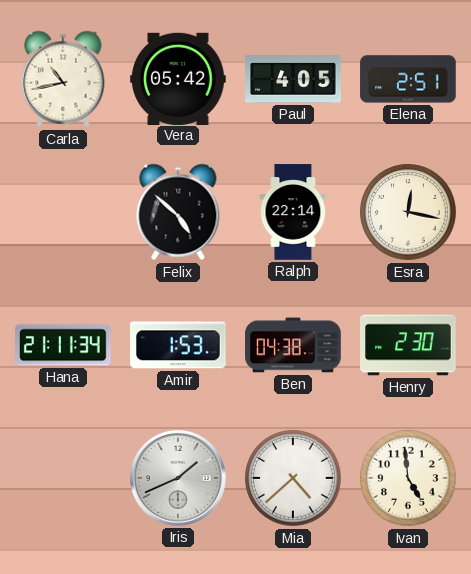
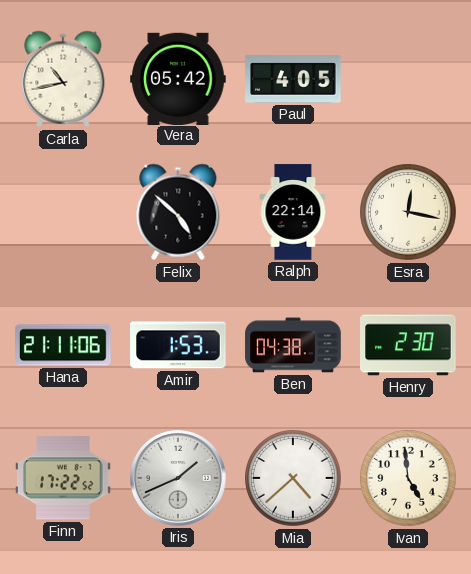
Elena: 2:51 -> none (408, 79)
Hana: 21:11:34 -> 21:11:06 (63, 345)
Finn: none -> 17:22 (63, 478)
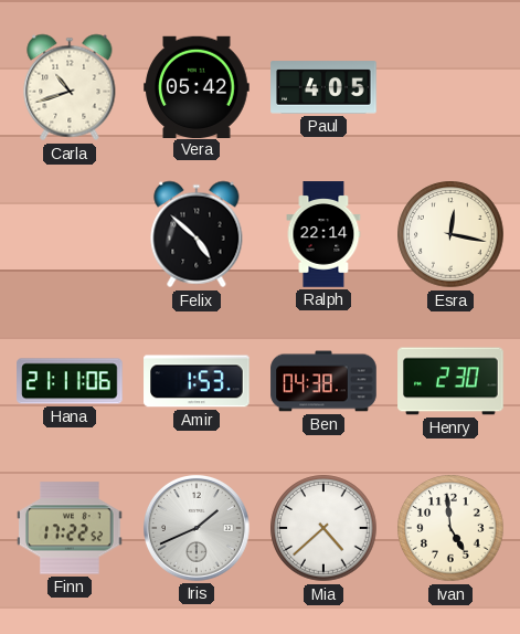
Carla: 10:43 -> 10:42 (70, 87)
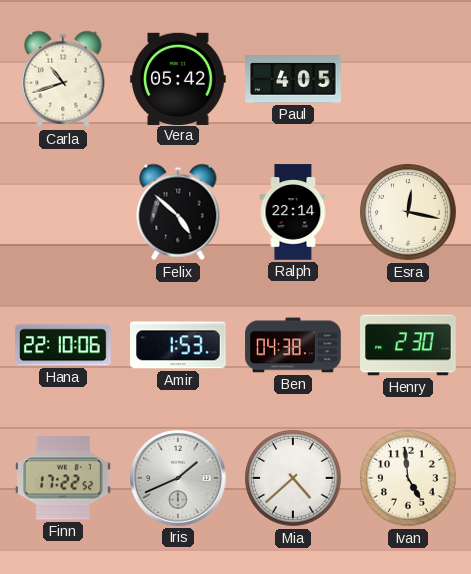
Hana: 21:11 -> 22:10 (63, 345)
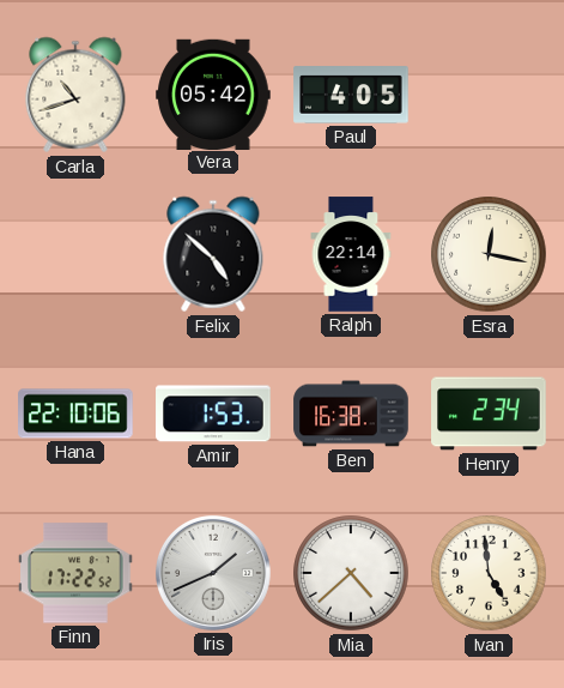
Ben: 04:38 -> 16:38 (351, 414)
Henry: 2:30 -> 2:34 (489, 414)
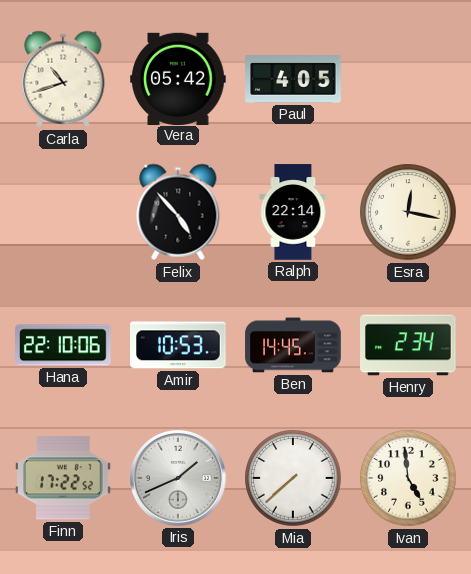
Felix: 4:52 -> 4:53 (178, 212)
Amir: 1:53 -> 10:53 (178, 345)
Ben: 16:38 -> 14:45 (293, 345)
Mia: 4:38 -> 7:38 (293, 478)
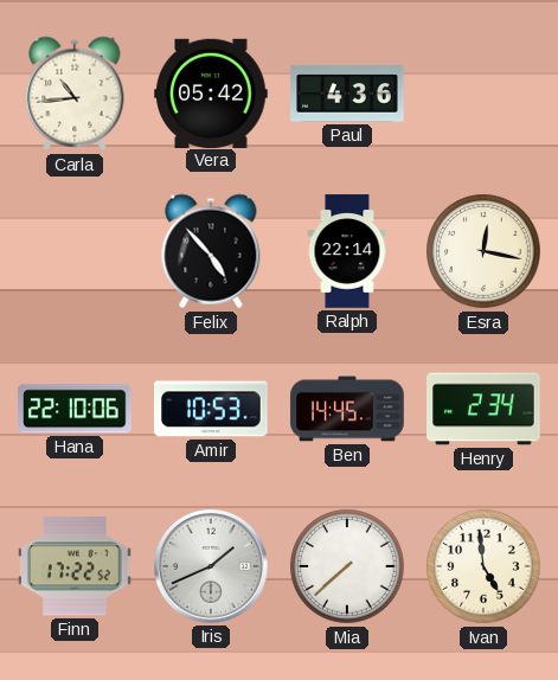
Carla: 10:42 -> 10:44 (75, 94)
Paul: 4:05 -> 4:36 (347, 94)
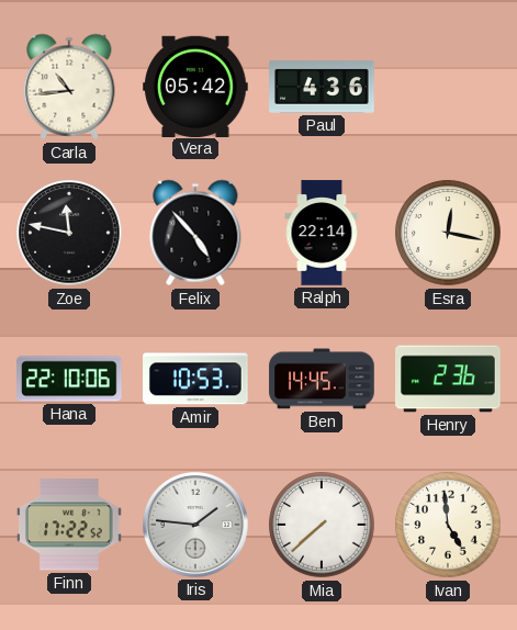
Zoe: none -> 11:47 (69, 233)
Henry: 2:34 -> 2:36 (448, 379)
Iris: 1:41 -> 1:46 (196, 526)
